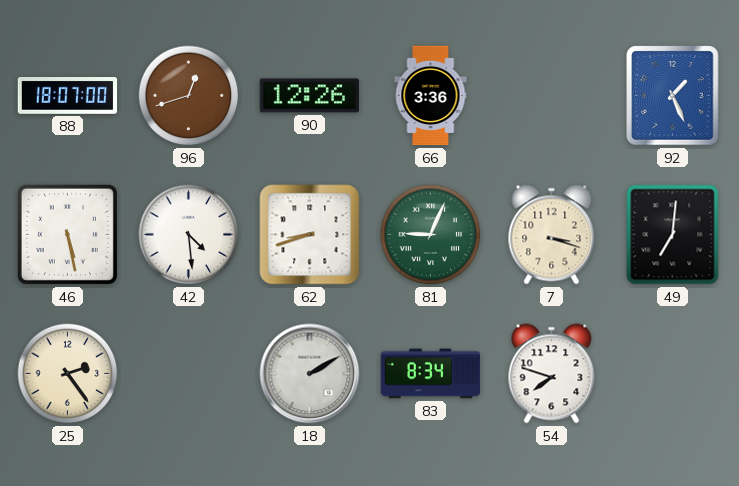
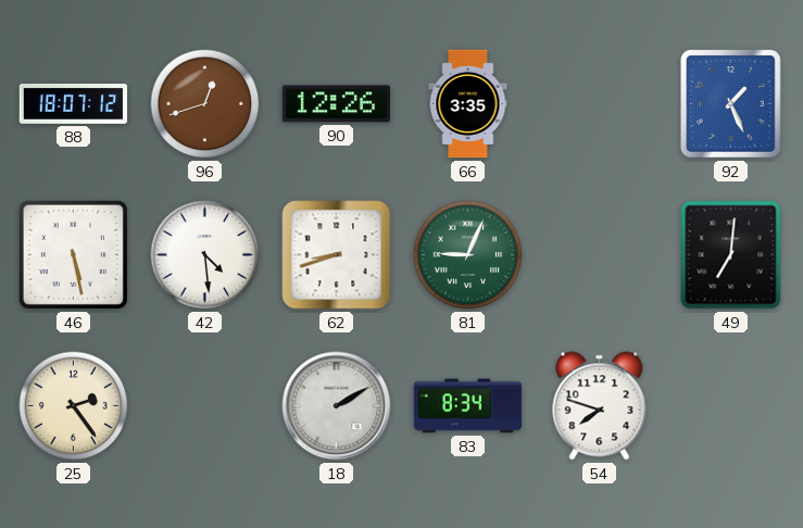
88: 18:07:00 -> 18:07:12 (74, 104)
66: 3:36 -> 3:35 (468, 104)
7: 3:18 -> none (552, 235)
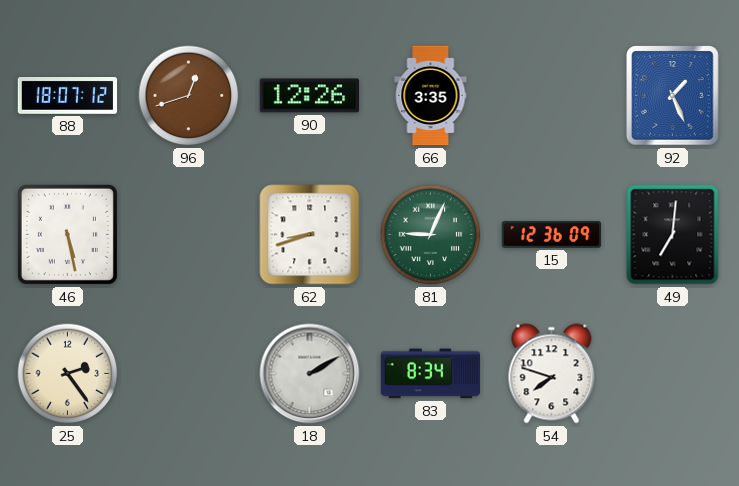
42: 4:29 -> none (205, 255)
15: none -> 12:36 (552, 235)
